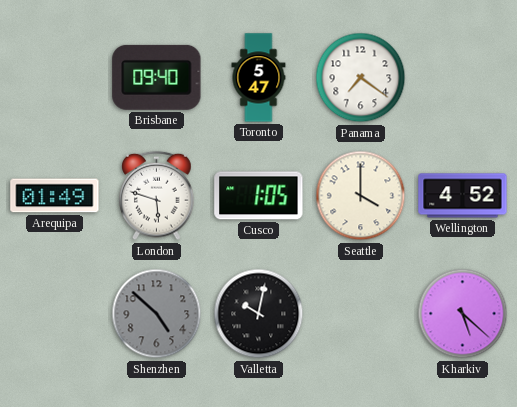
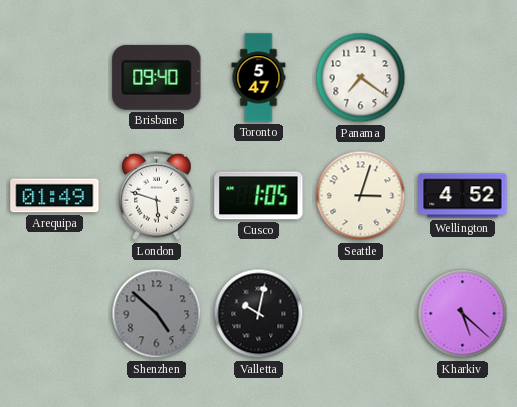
Seattle: 4:00 -> 3:03 (361, 196)
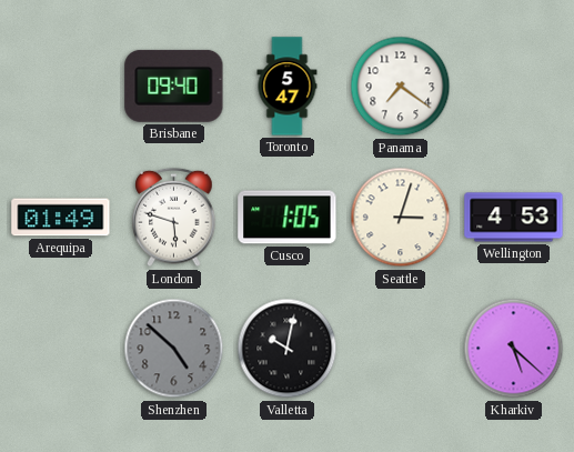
Wellington: 4:52 -> 4:53 (514, 218)
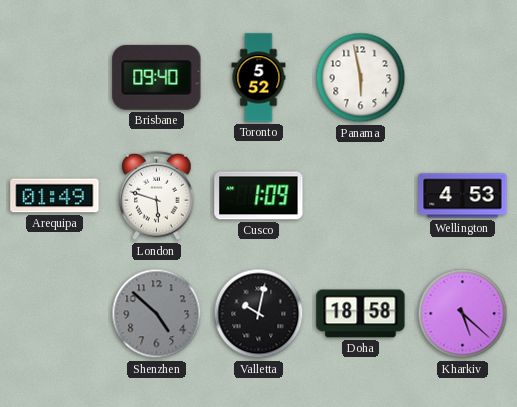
Toronto: 5:47 -> 5:52 (259, 78)
Panama: 7:21 -> 5:58 (361, 78)
Cusco: 1:05 -> 1:09 (259, 196)
Seattle: 3:03 -> none (401, 218)
Doha: none -> 18:58 (361, 314)
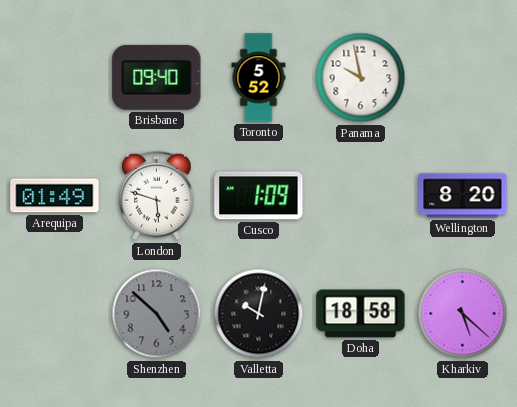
Panama: 5:58 -> 9:58 (361, 78)
Wellington: 4:53 -> 8:20 (463, 196)
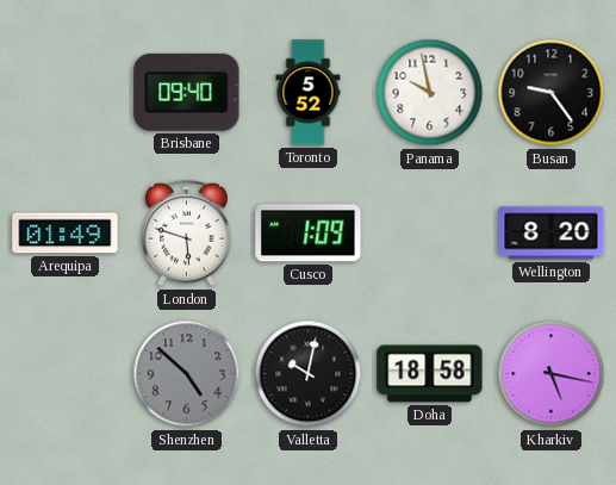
Busan: none -> 9:24 (552, 93)
Kharkiv: 5:22 -> 5:17 (552, 374)
